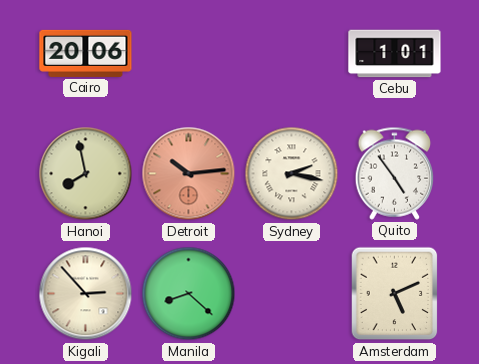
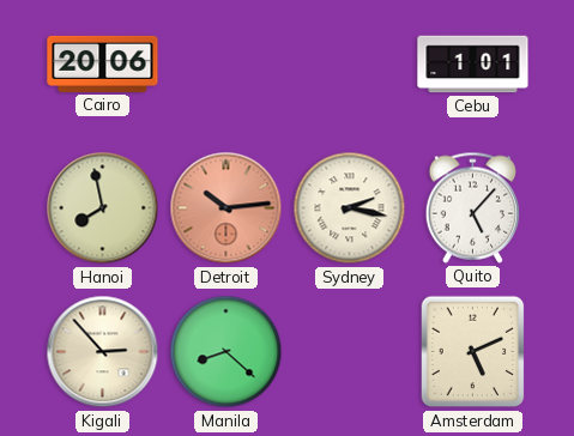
Quito: 4:54 -> 5:07 (473, 207)
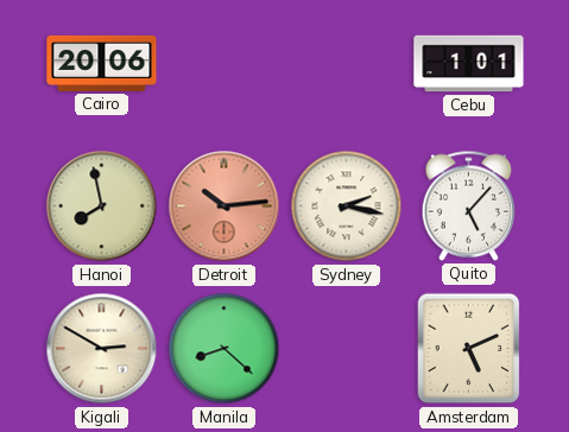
Kigali: 2:53 -> 2:50 (102, 349)
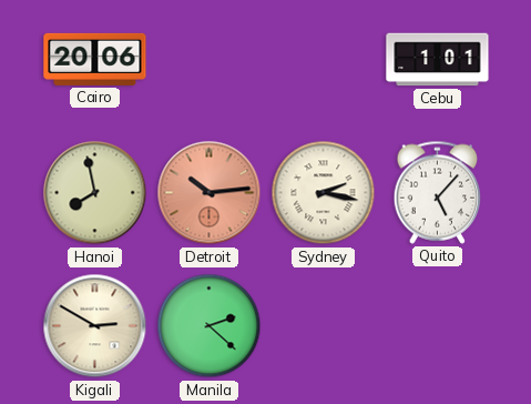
Manila: 8:22 -> 2:22 (210, 326)
Amsterdam: 5:11 -> none (469, 349)
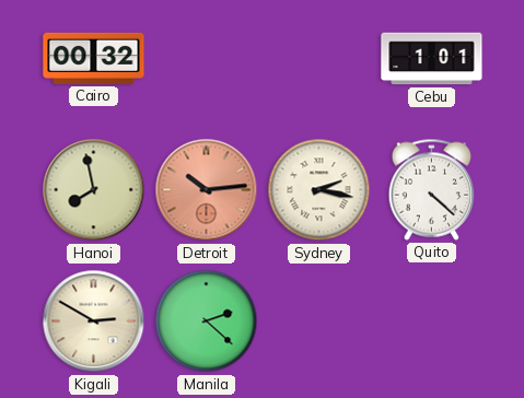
Cairo: 20:06 -> 00:32 (94, 58)
Quito: 5:07 -> 4:22 (432, 189)
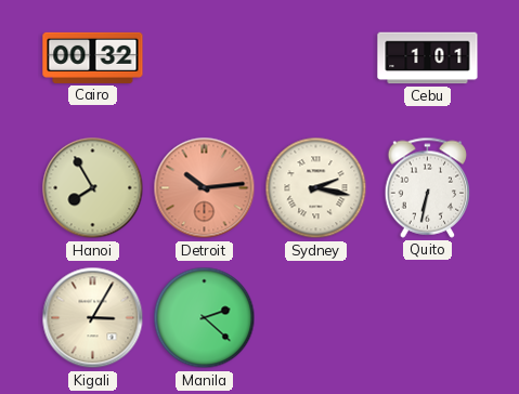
Hanoi: 7:58 -> 7:55 (93, 188)
Quito: 4:22 -> 6:32 (428, 187)
Kigali: 2:50 -> 3:05 (93, 318)
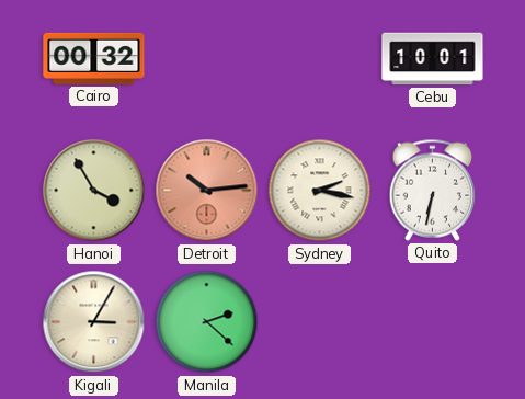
Cebu: 1:01 -> 10:01 (433, 59)
Hanoi: 7:55 -> 3:55 (94, 191)
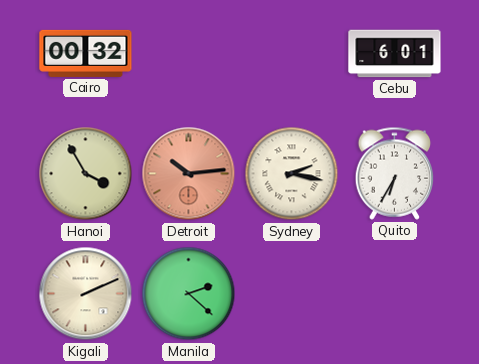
Cebu: 10:01 -> 6:01 (395, 54)
Quito: 6:32 -> 6:35 (395, 173)
Kigali: 3:05 -> 2:11 (86, 294)
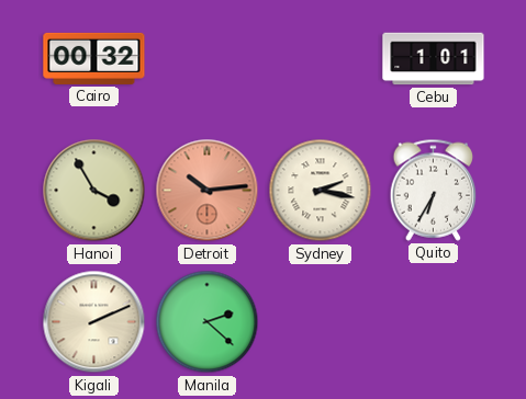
Cebu: 6:01 -> 1:01 (434, 59)
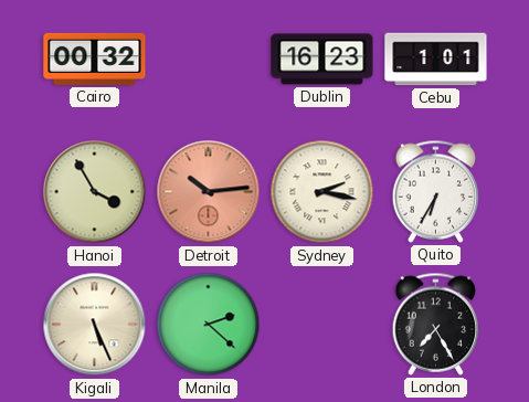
Dublin: none -> 16:23 (322, 60)
Kigali: 2:11 -> 5:26 (95, 325)
London: none -> 7:25 (436, 324)
